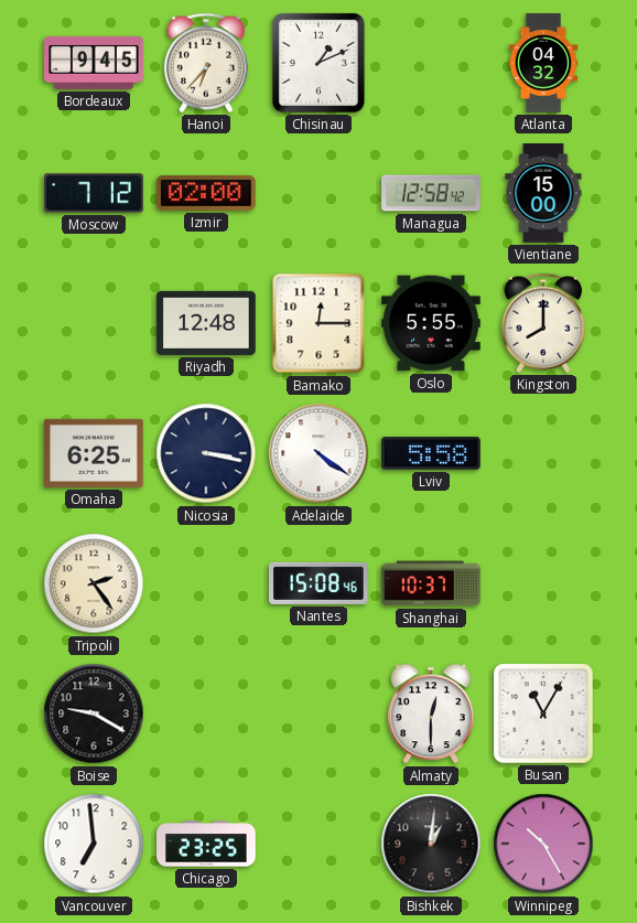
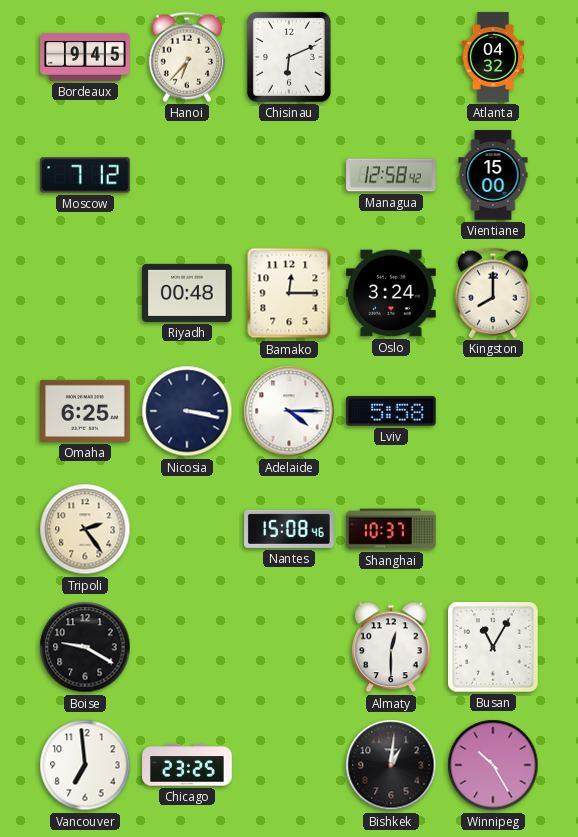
Chisinau: 1:11 -> 6:11 (289, 57)
Izmir: 02:00 -> none (207, 194)
Riyadh: 12:48 -> 00:48 (187, 293)
Oslo: 5:55 -> 3:24 (391, 293)
Adelaide: 4:21 -> 4:15 (289, 411)
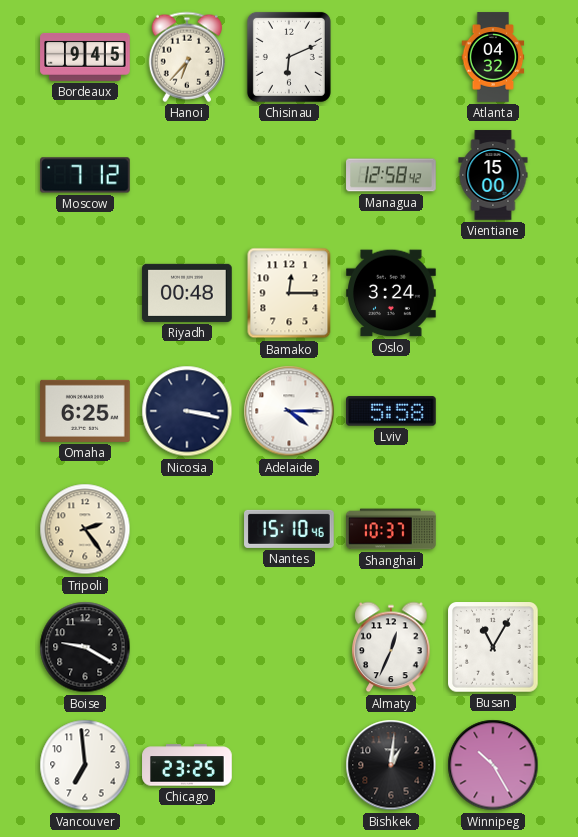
Kingston: 8:00 -> none (492, 293)
Nantes: 15:08 -> 15:10 (289, 529)
Almaty: 12:30 -> 12:34 (391, 647)
